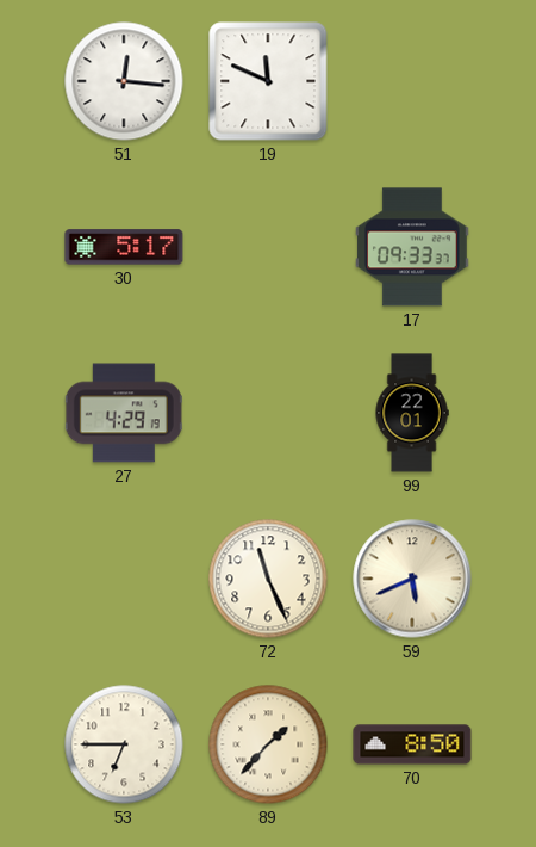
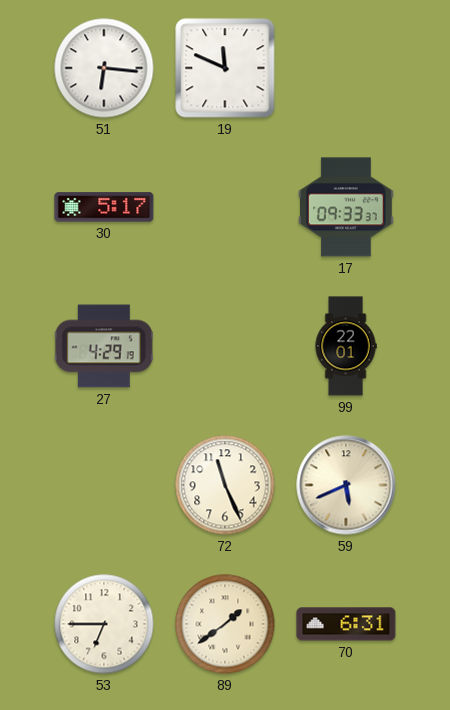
51: 12:16 -> 6:16 (104, 68)
89: 1:37 -> 1:39 (225, 624)
70: 8:50 -> 6:31 (346, 624)
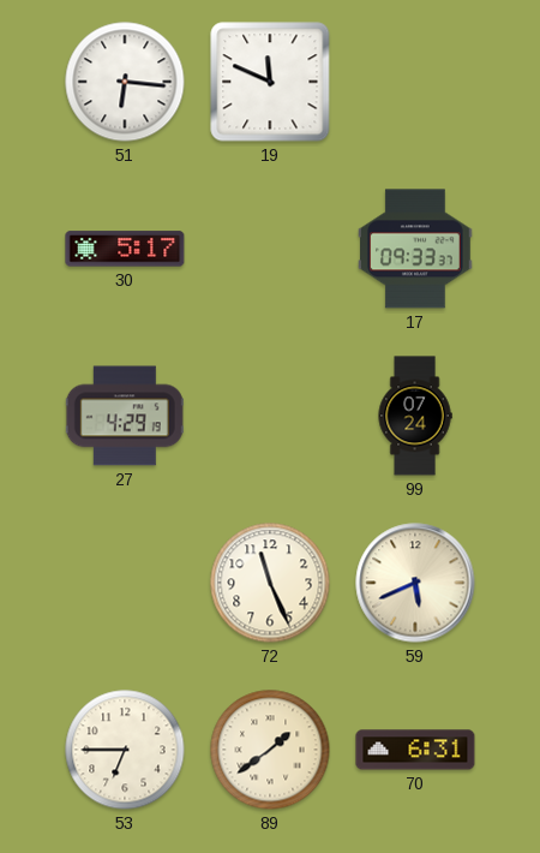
99: 22:01 -> 07:24 (415, 416)
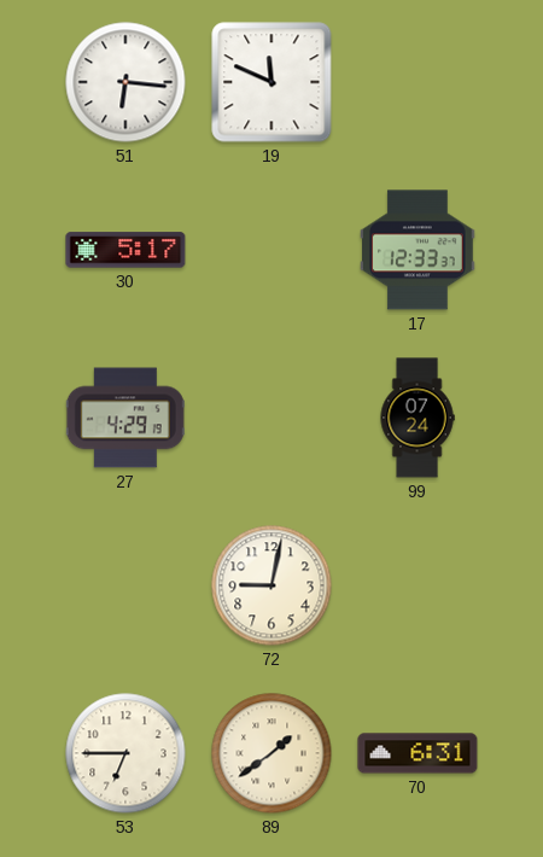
17: 09:33 -> 12:33 (419, 250)
72: 11:26 -> 9:02 (271, 585)
59: 5:41 -> none (415, 583)
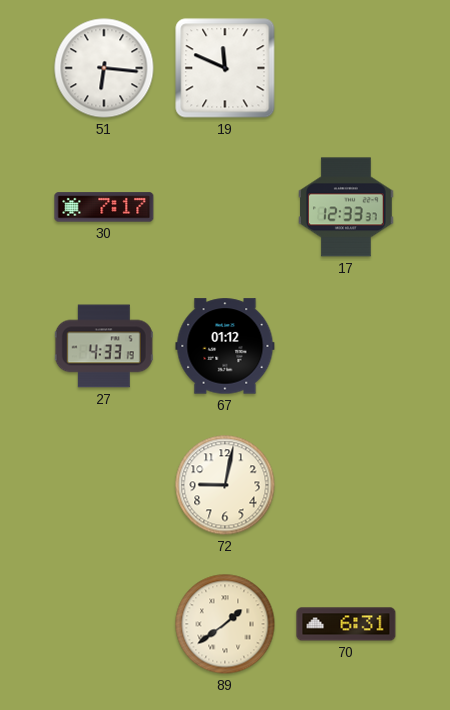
30: 5:17 -> 7:17 (104, 207)
27: 4:29 -> 4:33 (104, 346)
67: none -> 01:12 (225, 346)
99: 07:24 -> none (418, 418)
53: 6:45 -> none (125, 753)
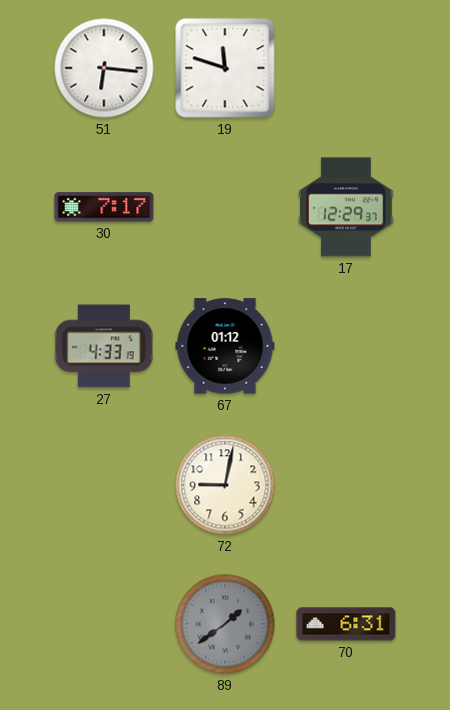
19: 11:49 -> 11:48 (225, 68)
17: 12:33 -> 12:29 (347, 207)
89 dial: cream -> grey (225, 624)
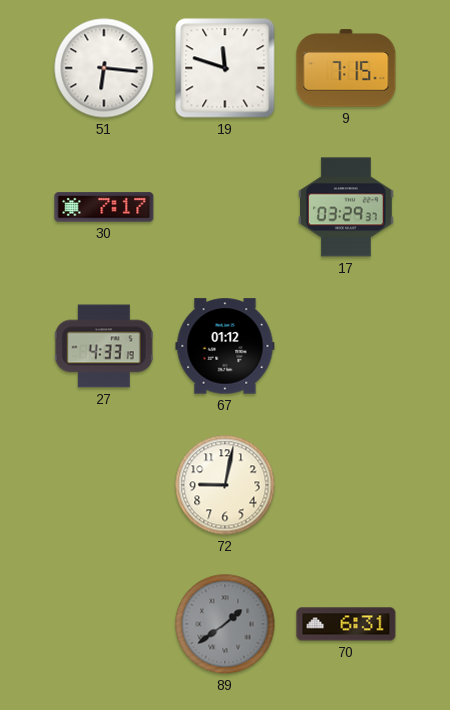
9: none -> 7:15 (346, 68)
17: 12:29 -> 03:29 (347, 207)
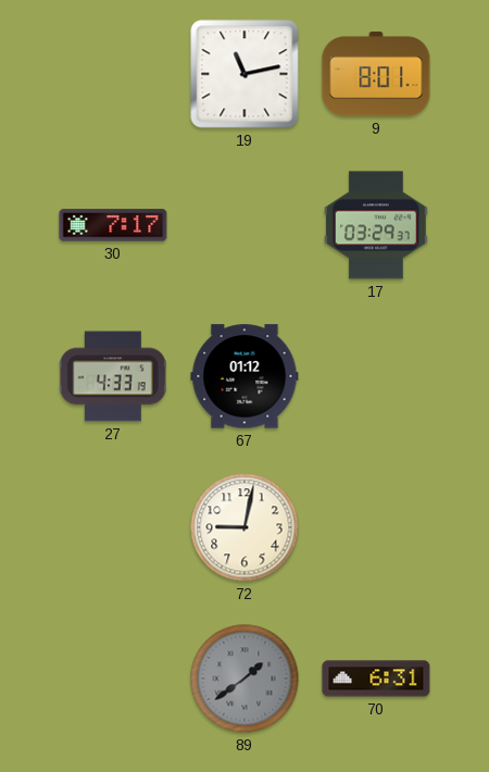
51: 6:16 -> none (104, 68)
19: 11:48 -> 11:13 (244, 74)
9: 7:15 -> 8:01 (376, 74)
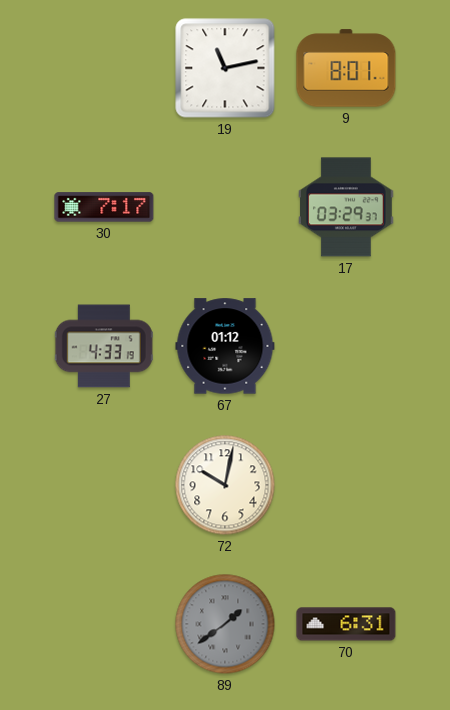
72: 9:02 -> 10:02 (225, 485)
